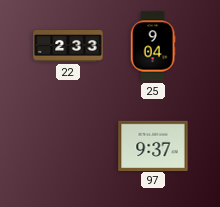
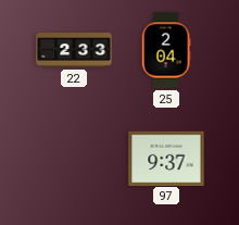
25: 9:04 -> 2:04 (166, 50)
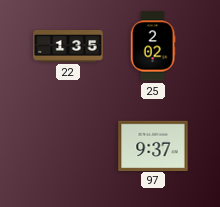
22: 2:33 -> 1:35 (68, 47)
25: 2:04 -> 2:02 (153, 46)
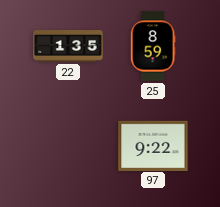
25: 2:02 -> 8:59 (153, 46)
97: 9:37 -> 9:22 (153, 145)
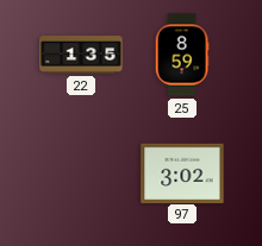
97: 9:22 -> 3:02 (182, 172)
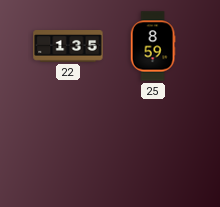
97: 3:02 -> none (182, 172)
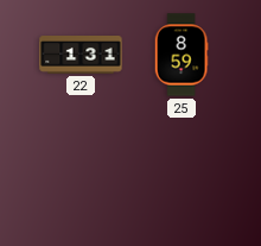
22: 1:35 -> 1:31 (81, 56)
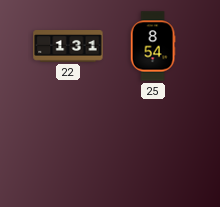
25: 8:59 -> 8:54 (153, 46)
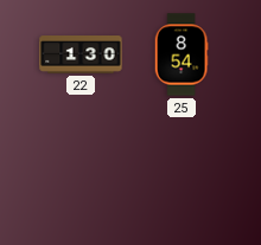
22: 1:31 -> 1:30 (81, 56)
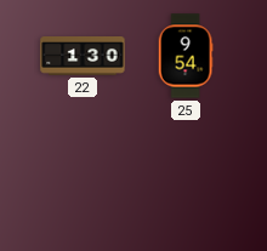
25: 8:54 -> 9:54 (186, 56)
